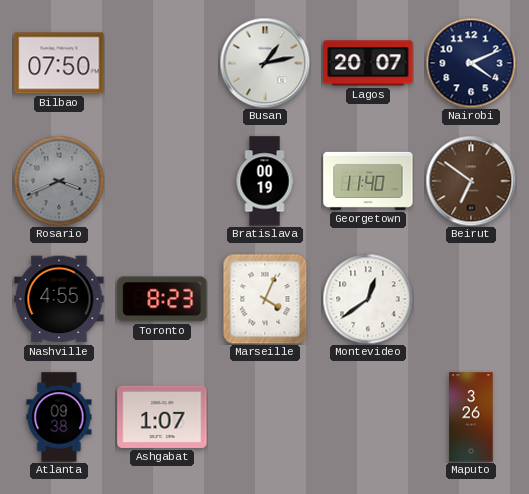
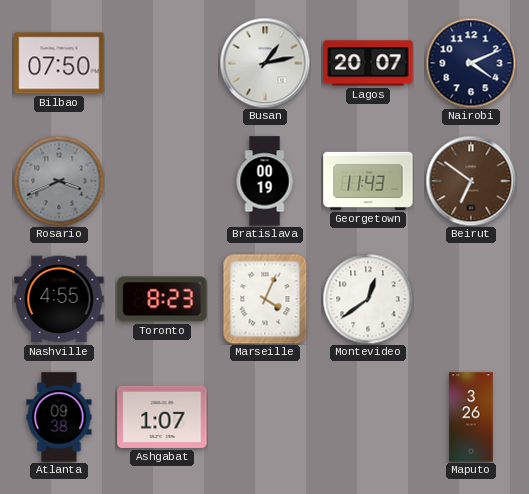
Georgetown: 11:40 -> 11:43 (368, 181)
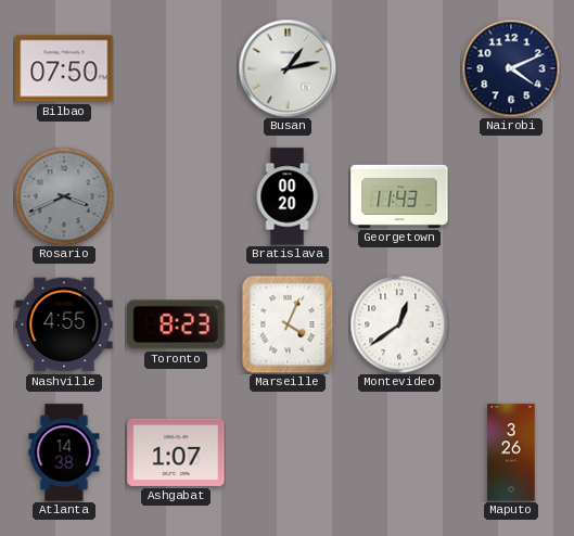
Lagos: 20:07 -> none (368, 63)
Bratislava: 00:19 -> 00:20 (288, 196)
Beirut: 6:51 -> none (471, 181)
Atlanta: 09:38 -> 14:38 (64, 452)
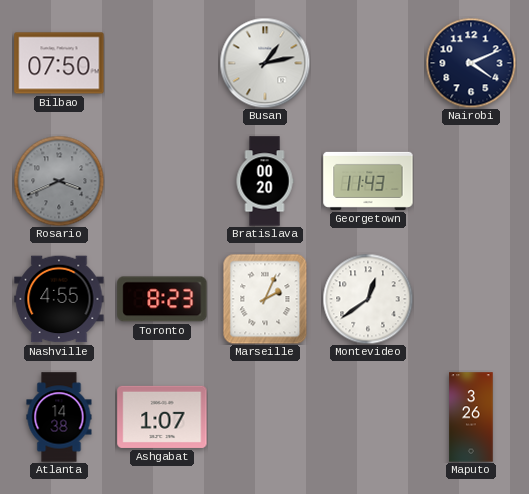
Marseille: 4:04 -> 2:04 (265, 299)
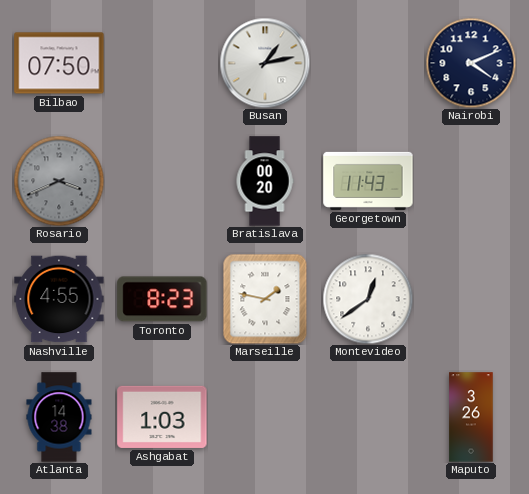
Marseille: 2:04 -> 1:47 (265, 299)
Ashgabat: 1:07 -> 1:03 (162, 417)
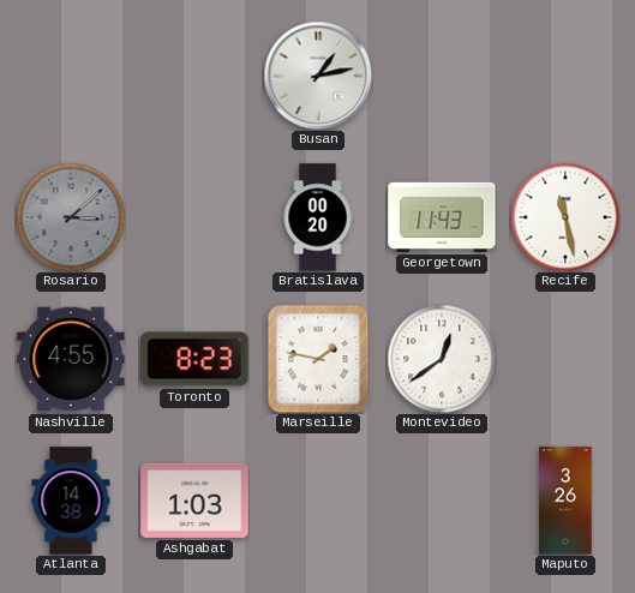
Bilbao: 07:50 -> none (59, 63)
Nairobi: 4:11 -> none (471, 63)
Rosario: 3:41 -> 3:08 (71, 217)
Recife: none -> 11:28 (565, 217)
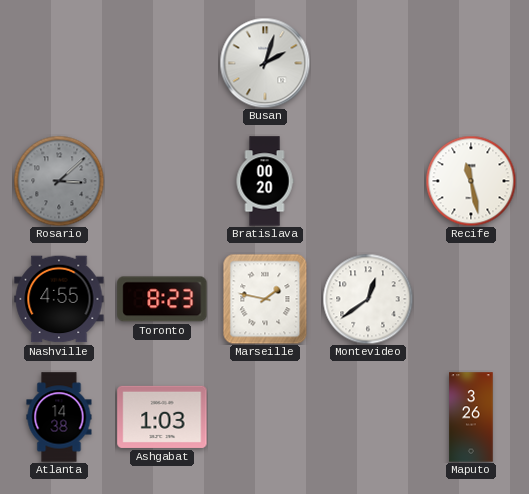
Busan: 1:13 -> 2:03 (265, 63)
Georgetown: 11:43 -> none (442, 217)
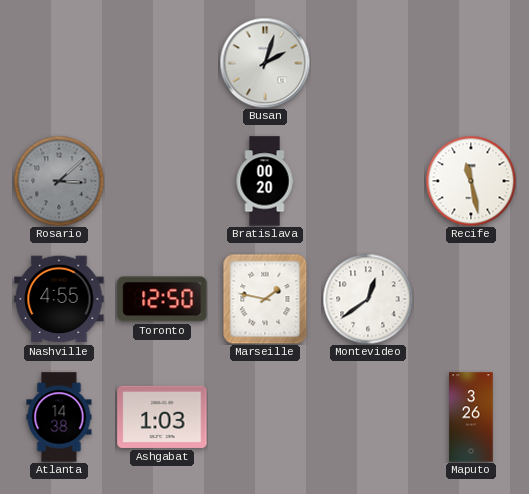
Toronto: 8:23 -> 12:50 (162, 299)
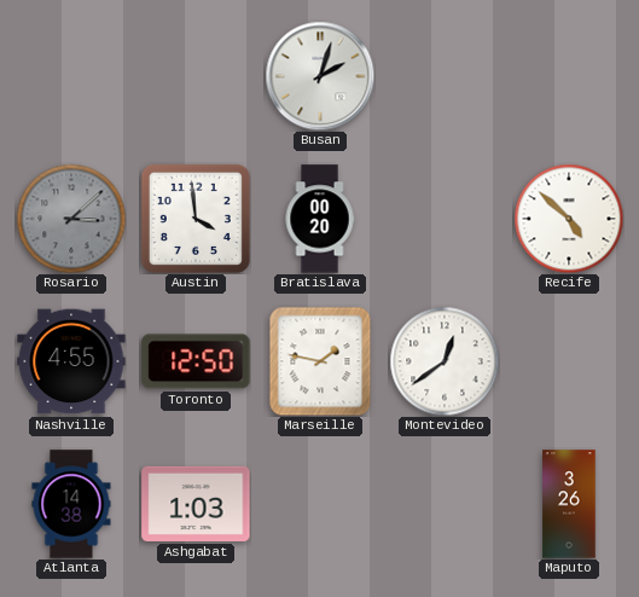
Austin: none -> 3:59 (196, 219)
Recife: 11:28 -> 4:52 (569, 219)
